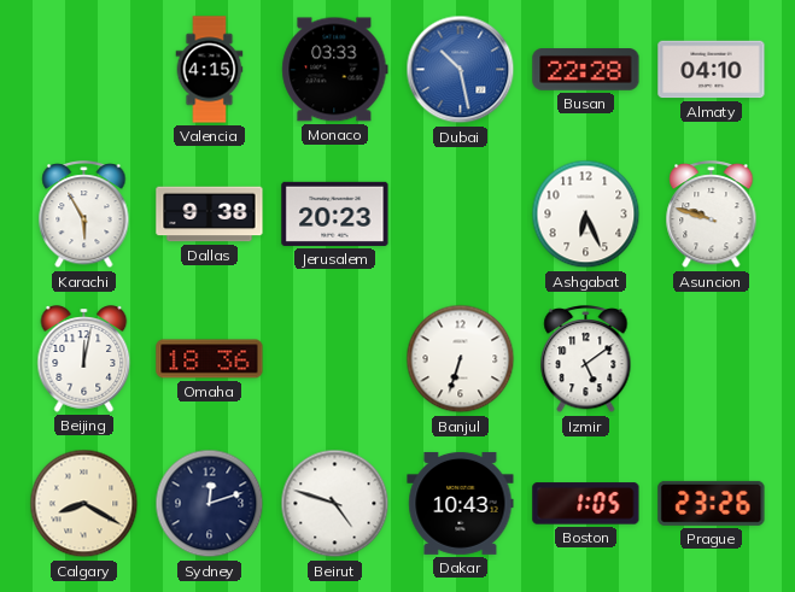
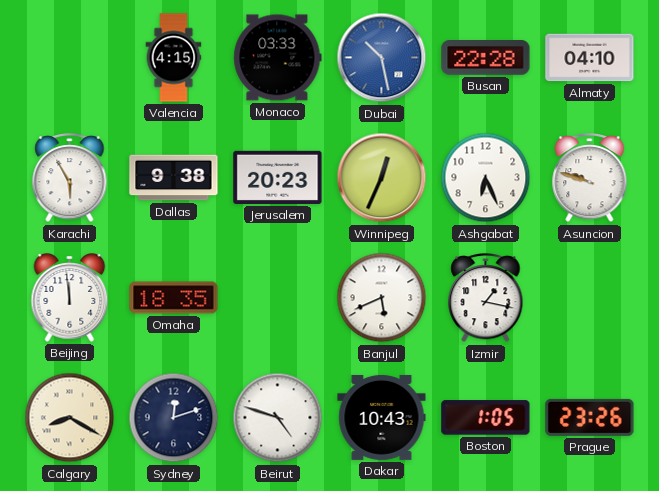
Winnipeg: none -> 12:34 (382, 178)
Beijing: 12:02 -> 11:59 (70, 298)
Omaha: 18:36 -> 18:35 (174, 298)
Banjul: 6:33 -> 5:41 (382, 298)
Izmir: 5:09 -> 1:17 (486, 298)
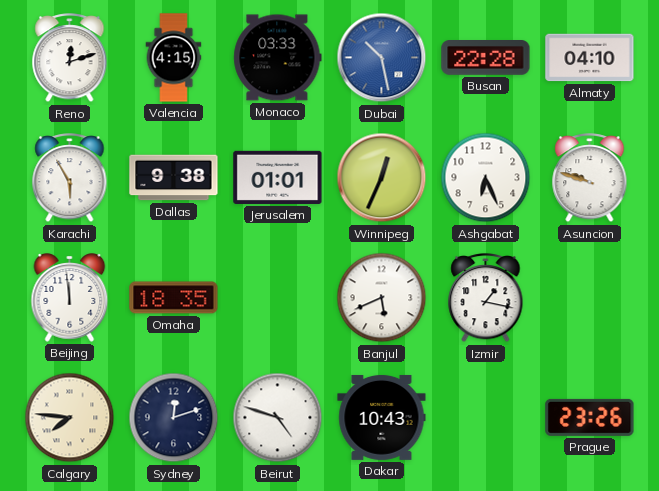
Reno: none -> 12:12 (70, 58)
Jerusalem: 20:23 -> 01:01 (278, 177)
Calgary: 8:20 -> 7:46 (70, 418)
Boston: 1:05 -> none (486, 418)
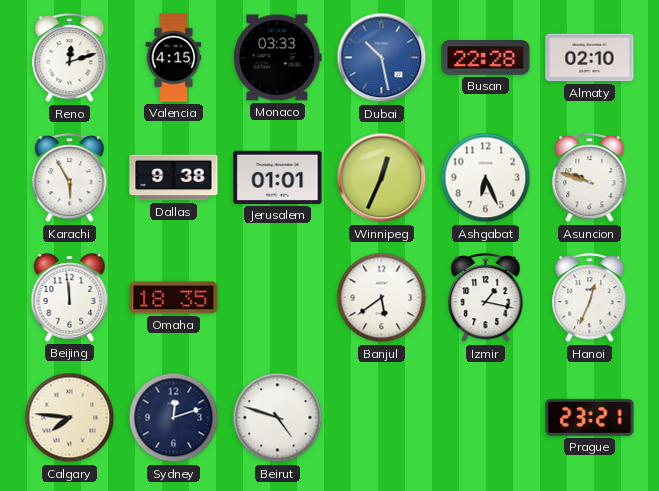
Almaty: 04:10 -> 02:10 (590, 58)
Banjul: 5:41 -> 5:39 (382, 298)
Hanoi: none -> 12:34 (590, 298)
Dakar: 10:43 -> none (382, 417)
Prague: 23:26 -> 23:21 (590, 417)
